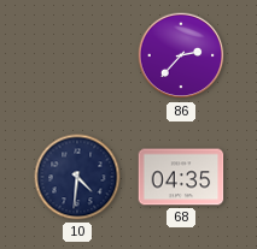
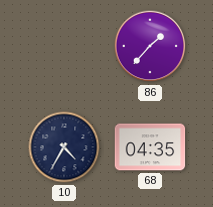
86: 2:37 -> 1:37 (150, 46)
10: 4:31 -> 4:35 (64, 147)
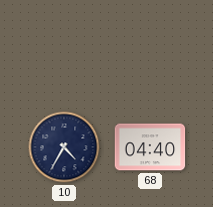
86: 1:37 -> none (150, 46)
68: 04:35 -> 04:40 (150, 147)
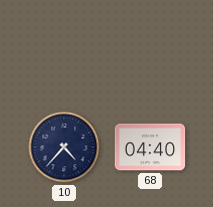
10: 4:35 -> 4:37 (64, 147)
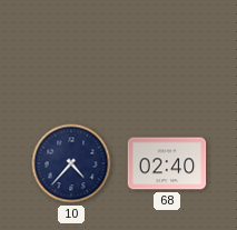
68: 04:40 -> 02:40 (167, 163)
